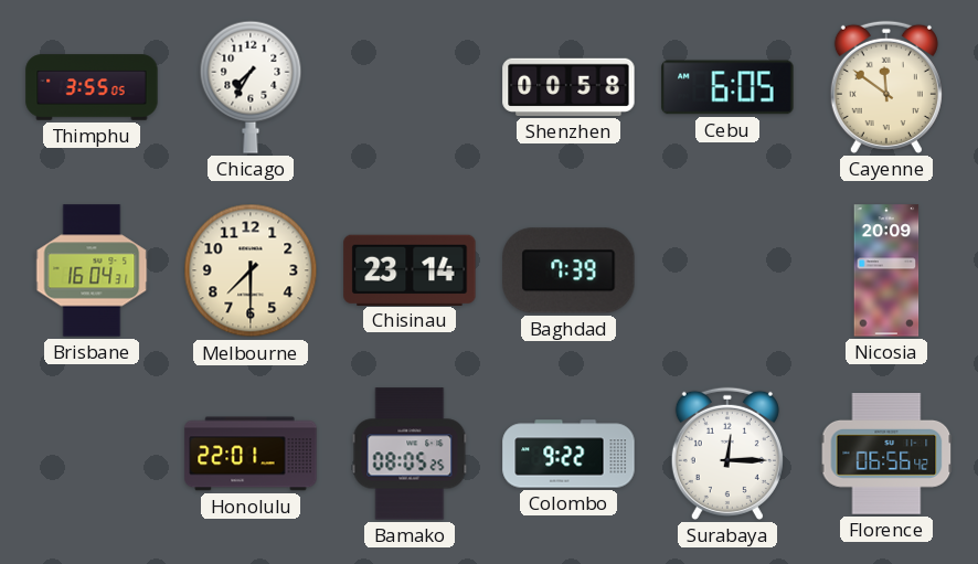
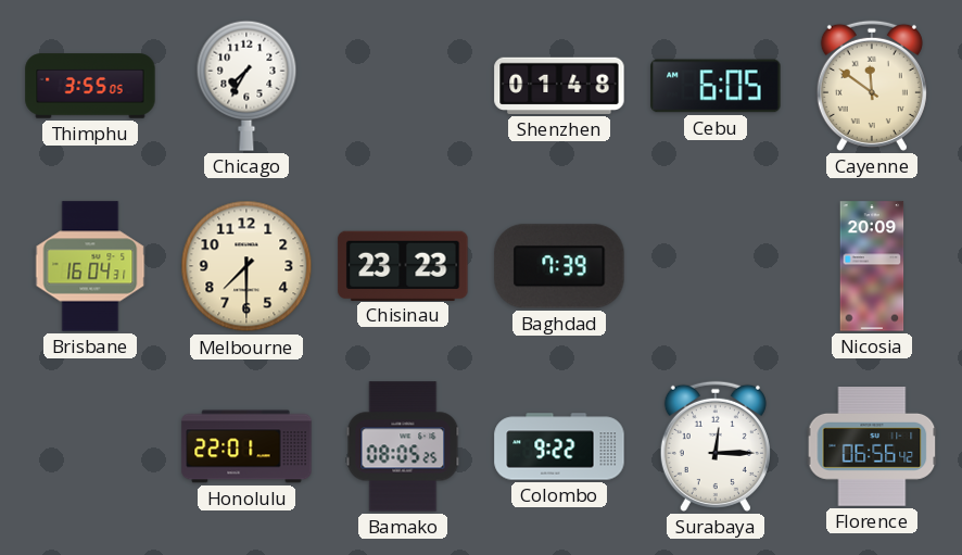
Shenzhen: 00:58 -> 01:48 (559, 86)
Chisinau: 23:14 -> 23:23 (403, 265)
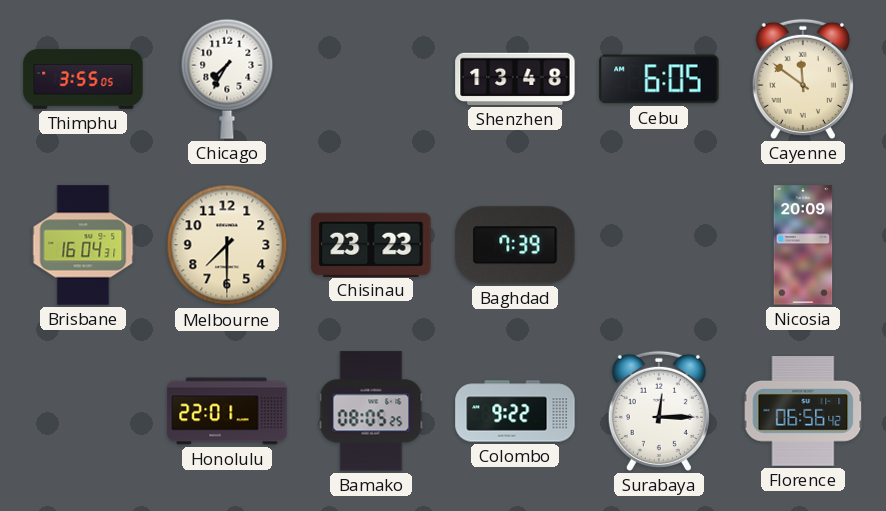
Shenzhen: 01:48 -> 13:48 (515, 79)
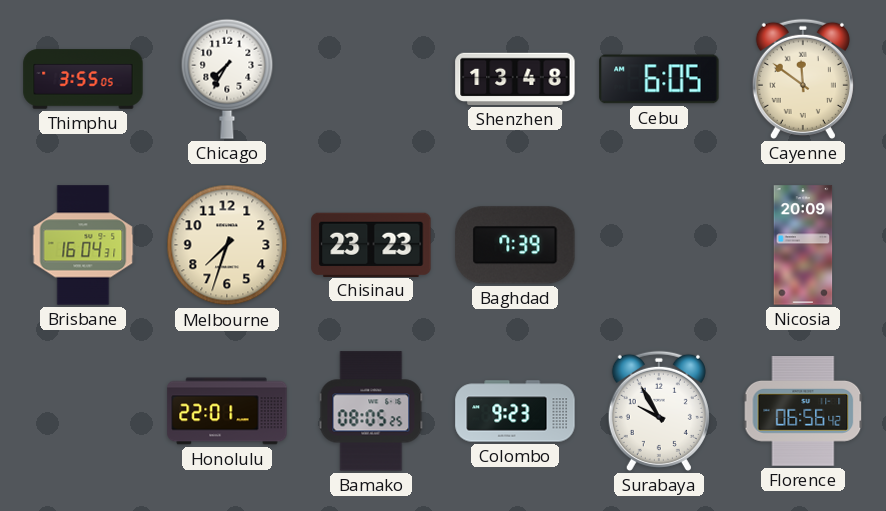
Melbourne: 7:30 -> 7:33 (227, 245)
Colombo: 9:22 -> 9:23 (515, 411)
Surabaya: 12:15 -> 9:55 (659, 411)
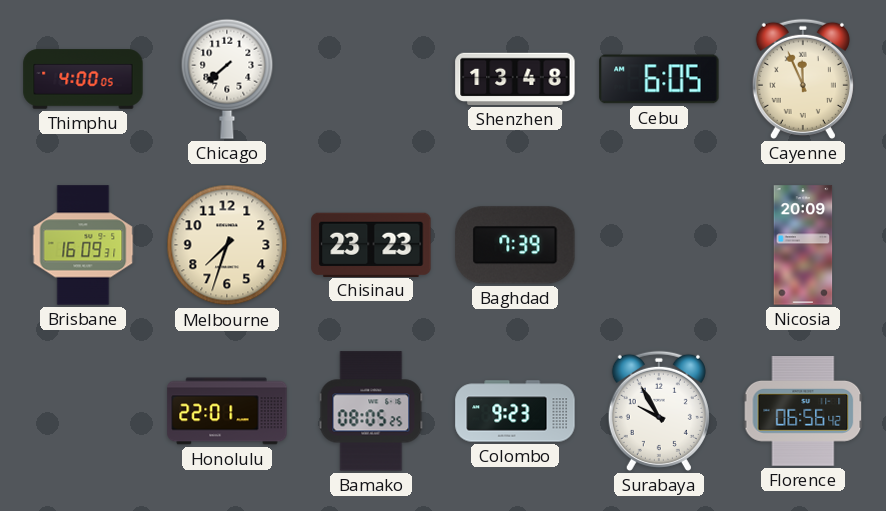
Thimphu: 3:55 -> 4:00 (83, 79)
Chicago: 7:35 -> 7:38 (227, 79)
Cayenne: 11:51 -> 11:56 (803, 79)
Brisbane: 16:04 -> 16:09 (83, 245)
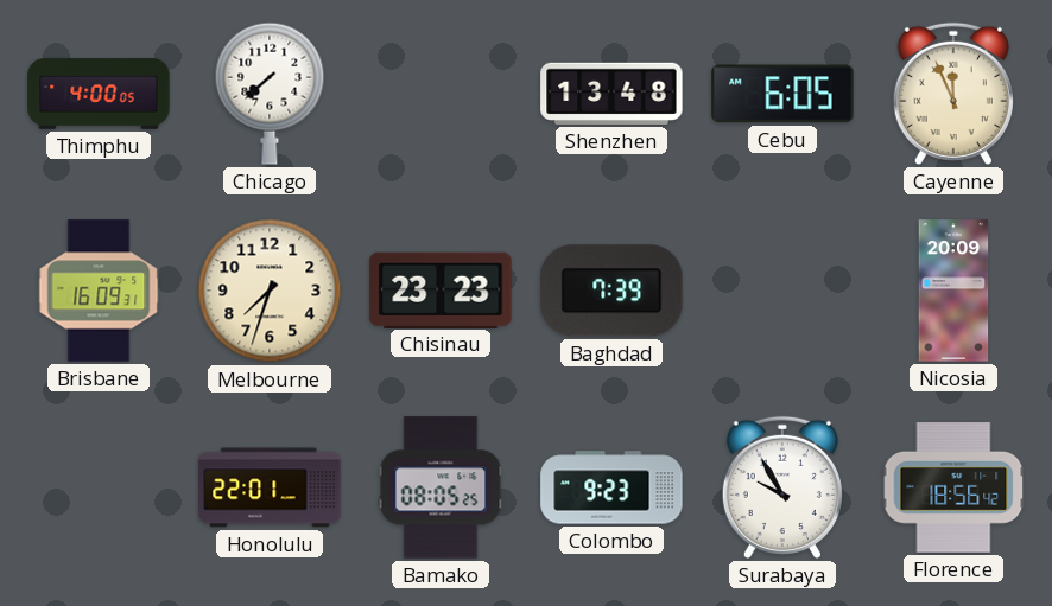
Florence: 06:56 -> 18:56 (953, 489)
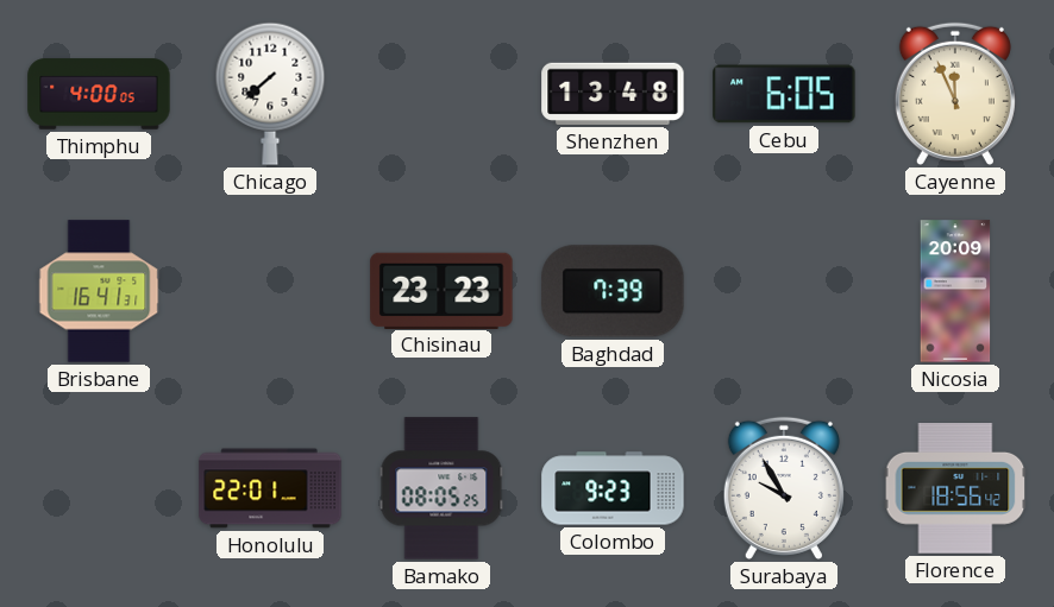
Brisbane: 16:09 -> 16:41 (99, 291)
Melbourne: 7:33 -> none (270, 291)
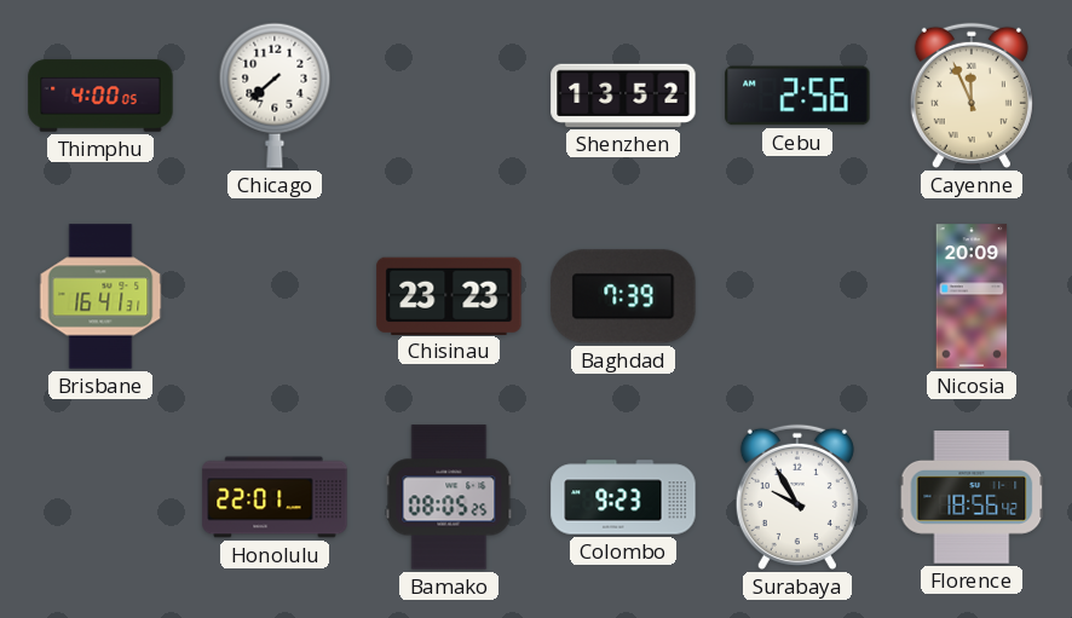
Shenzhen: 13:48 -> 13:52 (623, 96)
Cebu: 6:05 -> 2:56 (797, 96)
